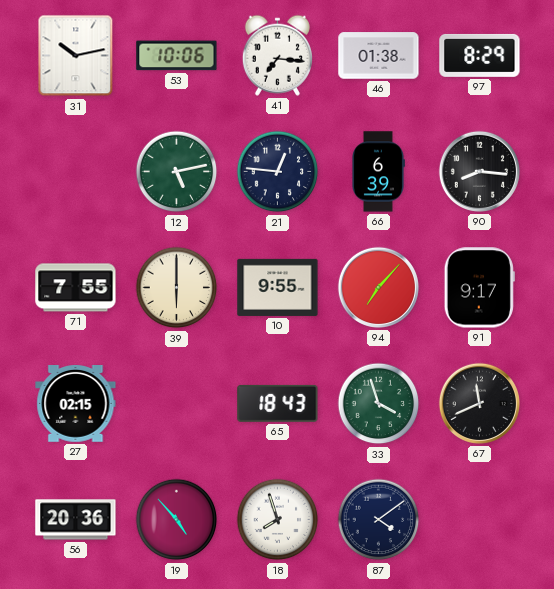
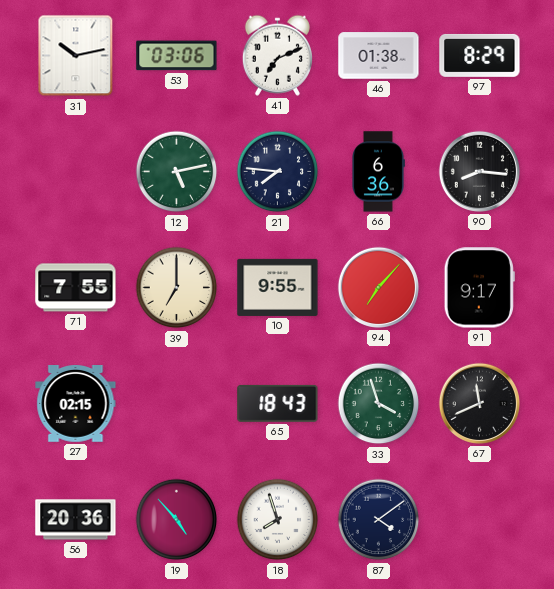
53: 10:06 -> 03:06 (177, 56)
41: 7:16 -> 7:11 (277, 55)
21: 12:46 -> 7:46 (278, 172)
66: 6:39 -> 6:36 (378, 172)
39: 6:00 -> 7:00 (177, 288)
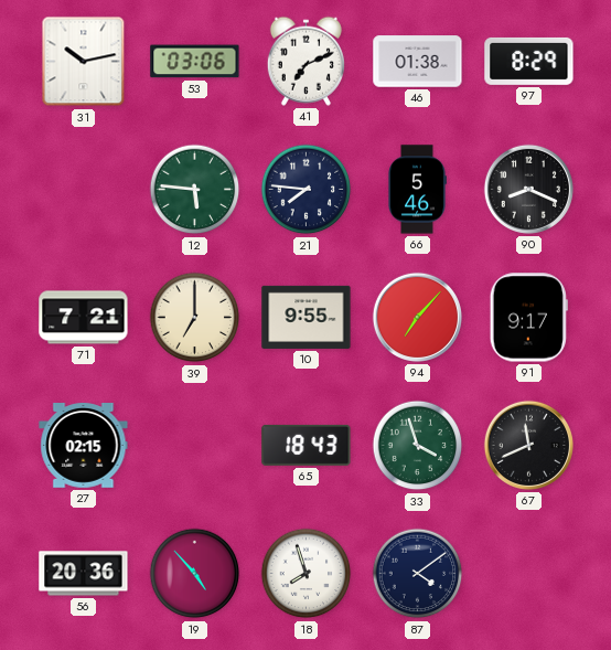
12: 5:13 -> 5:46 (195, 190)
66: 6:36 -> 5:46 (417, 190)
90: 8:16 -> 8:19 (528, 189)
71: 7:55 -> 7:21 (84, 318)
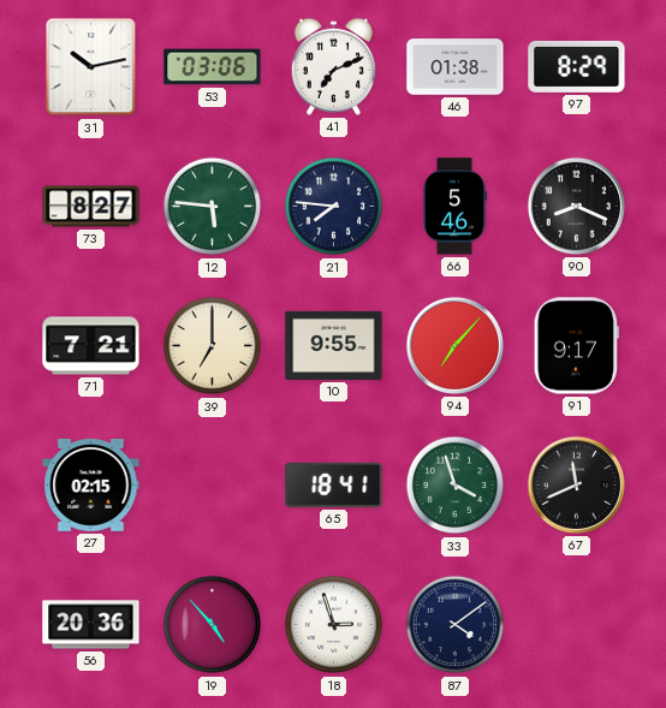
73: none -> 8:27 (91, 207)
65: 18:43 -> 18:41 (334, 484)
18: 7:57 -> 2:57 (334, 625)
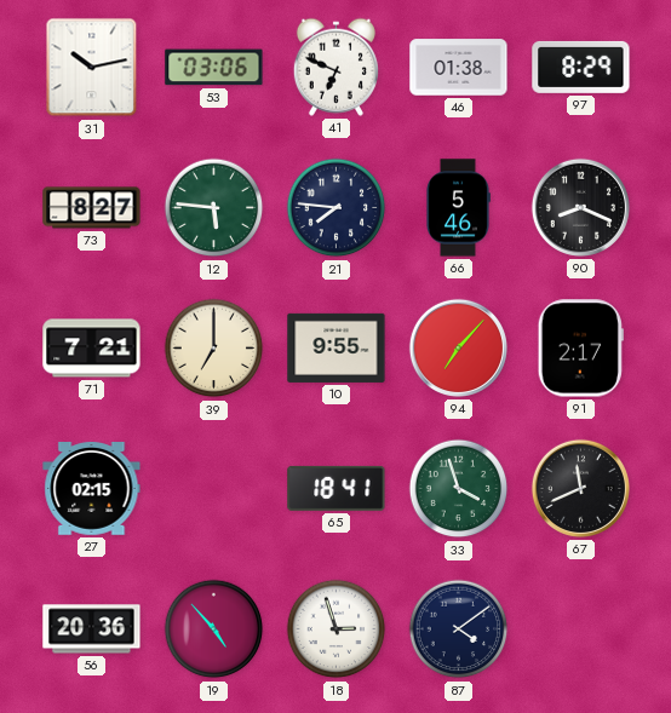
41: 7:11 -> 6:49 (335, 67)
91: 9:17 -> 2:17 (580, 349)
